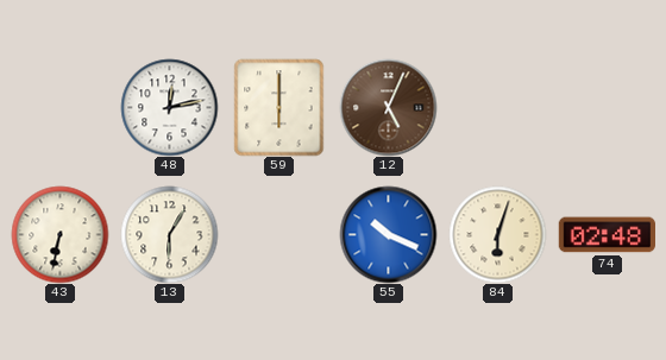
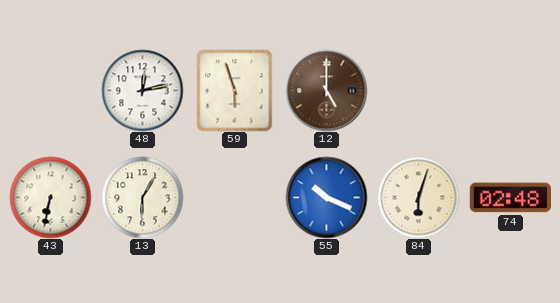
59: 6:00 -> 5:57 (235, 90)
12: 5:04 -> 5:00 (326, 90)
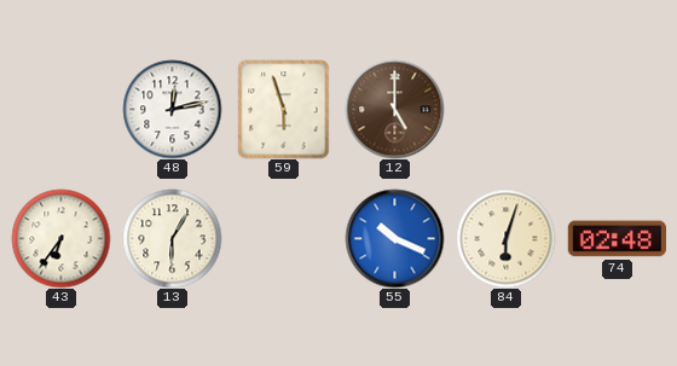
43: 6:32 -> 6:36 (60, 238)
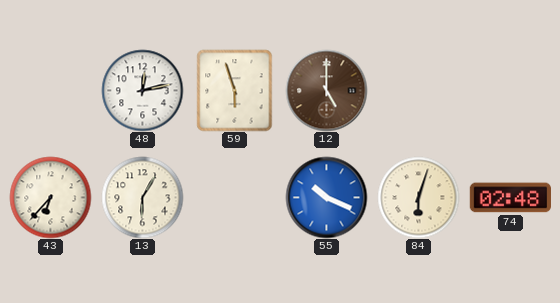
43: 6:36 -> 6:37 (50, 197)
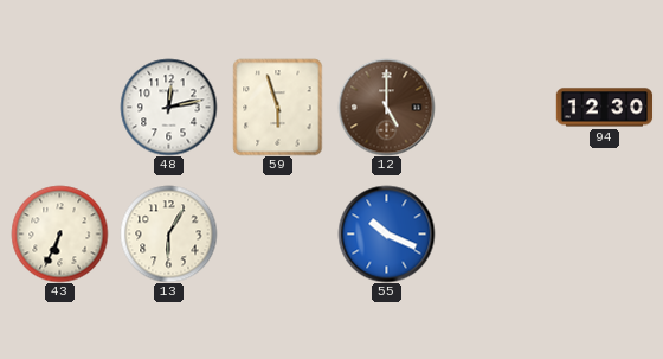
94: none -> 12:30 (604, 108)
43: 6:37 -> 6:34 (59, 233)
84: 6:03 -> none (418, 197)
74: 02:48 -> none (510, 198)
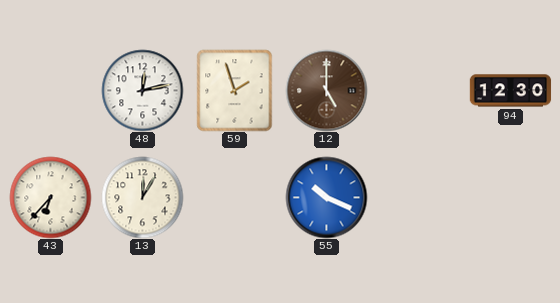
59: 5:57 -> 1:57 (235, 90)
43: 6:34 -> 6:37 (50, 197)
13: 6:05 -> 12:05 (142, 197)
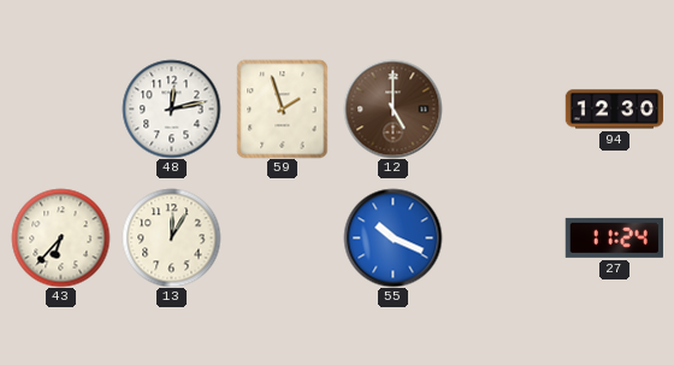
27: none -> 11:24 (614, 237)
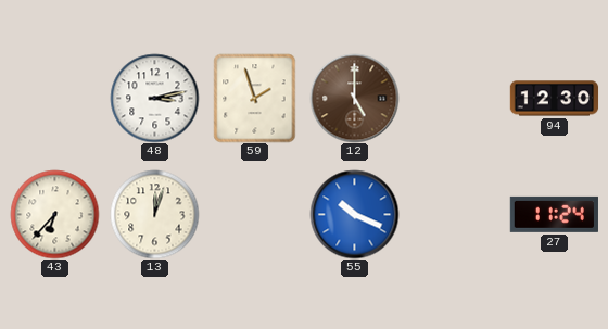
48: 12:13 -> 3:13 (154, 98)
13: 12:05 -> 12:03 (154, 214)
